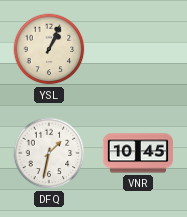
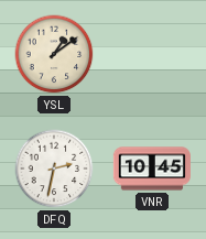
YSL: 1:04 -> 1:09 (54, 54)
DFQ: 1:32 -> 2:32 (54, 169)
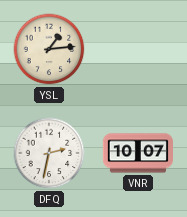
YSL: 1:09 -> 1:14 (49, 49)
VNR: 10:45 -> 10:07 (138, 153)
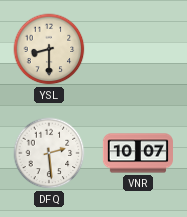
YSL: 1:14 -> 8:30 (49, 49)
DFQ: 2:32 -> 2:29 (49, 153)
